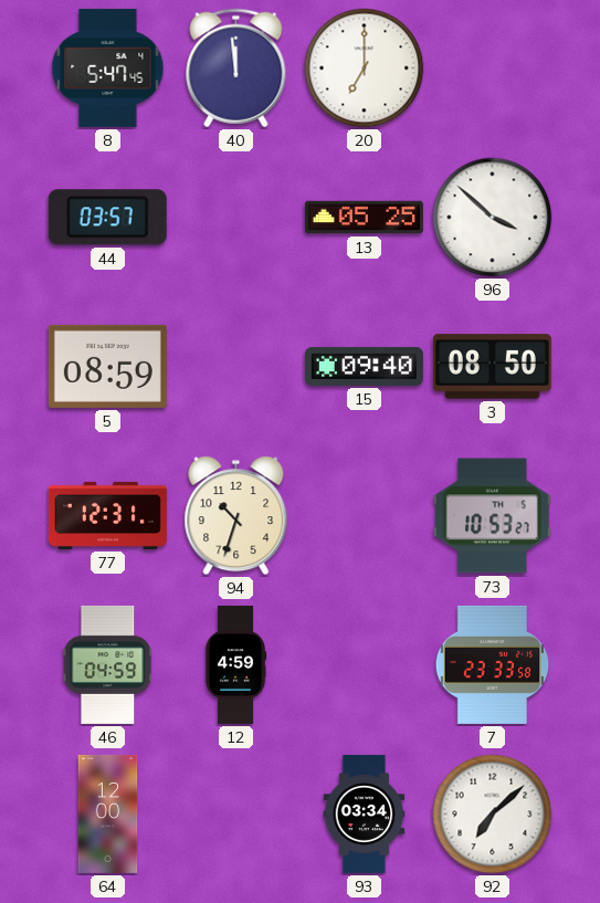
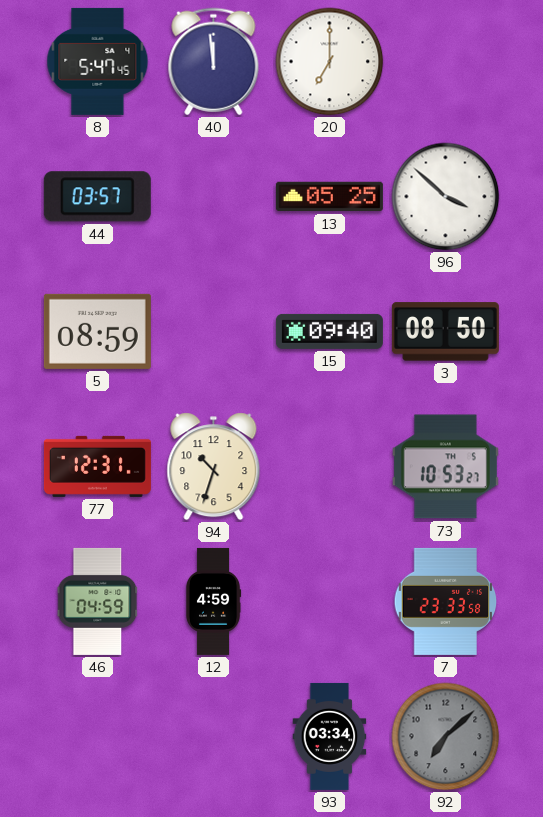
64: 12:00 -> none (108, 813)
92 dial: white -> grey (446, 737)
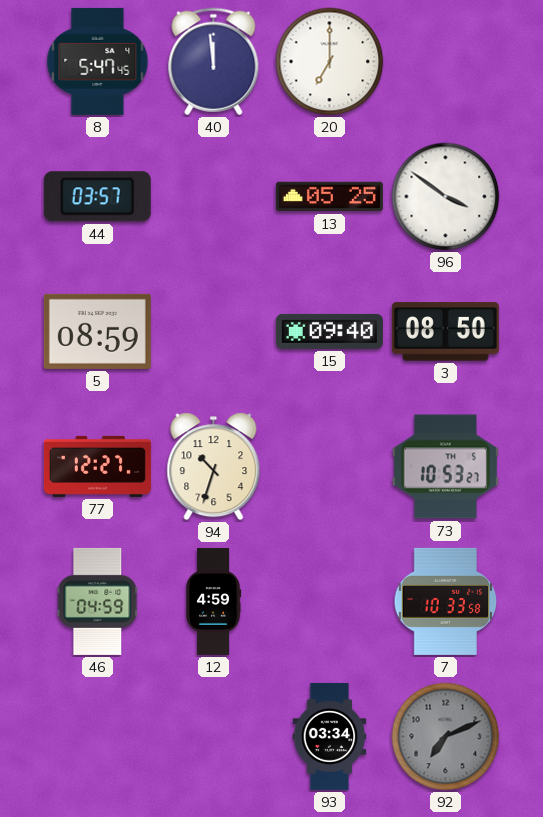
96: 3:52 -> 3:51 (446, 197)
77: 12:31 -> 12:27 (97, 466)
7: 23:33 -> 10:33 (446, 601)
92: 7:08 -> 7:11 (446, 737)
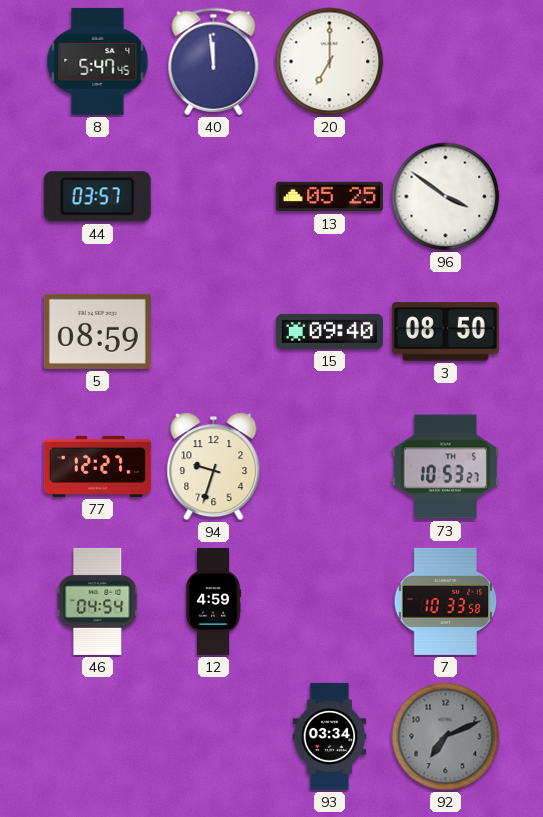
94: 10:33 -> 9:33 (214, 467)
46: 04:59 -> 04:54 (98, 601)
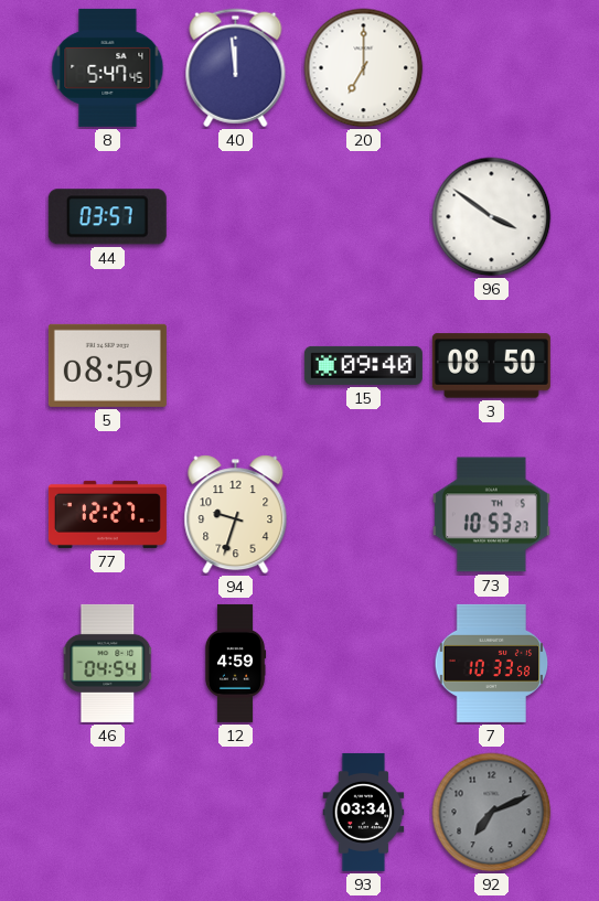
13: 05:25 -> none (329, 197)
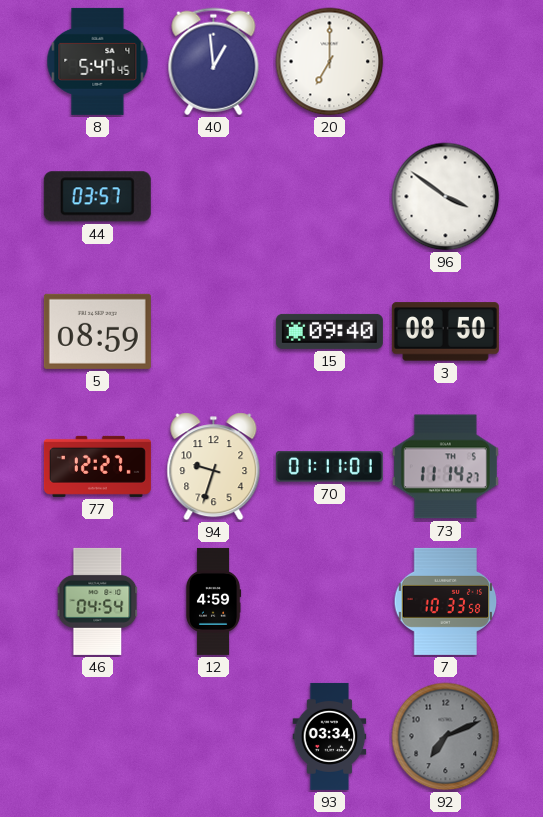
40: 11:59 -> 12:59 (214, 62)
70: none -> 01:11 (329, 467)
73: 10:53 -> 11:14 (445, 467)
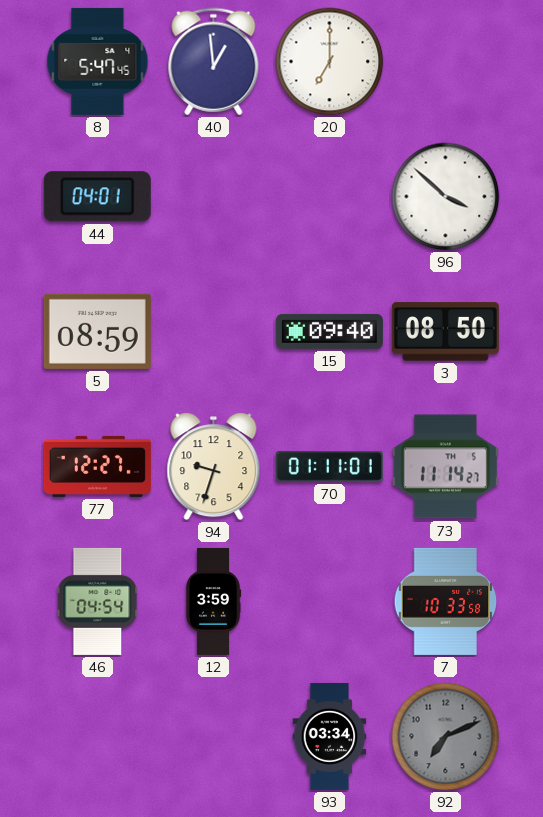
44: 03:57 -> 04:01 (97, 197)
96: 3:51 -> 3:52 (446, 197)
12: 4:59 -> 3:59 (213, 601)
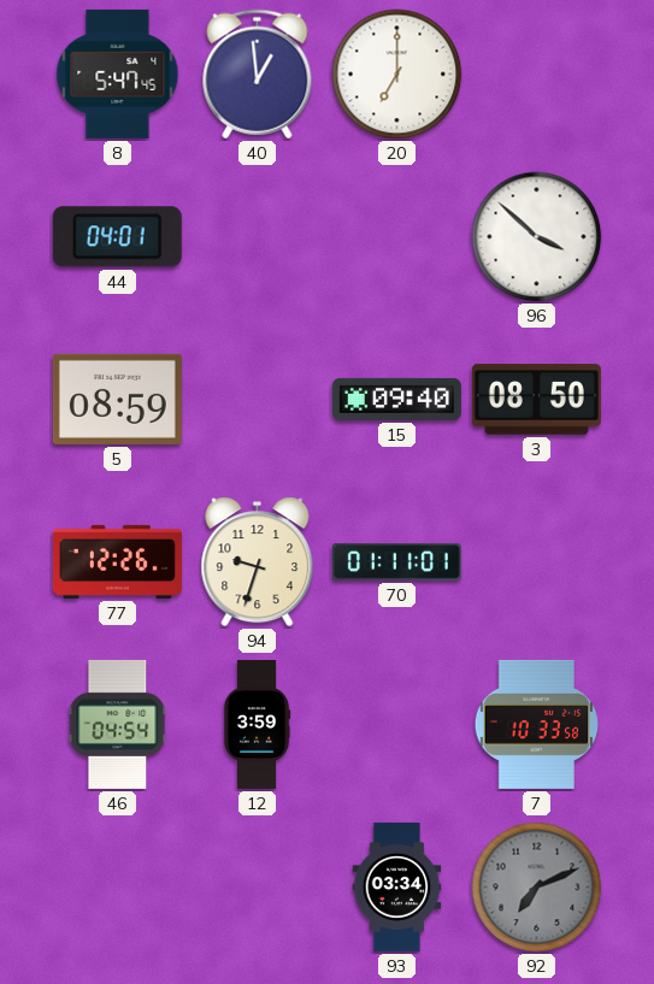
77: 12:27 -> 12:26 (117, 561)
73: 11:14 -> none (445, 467)
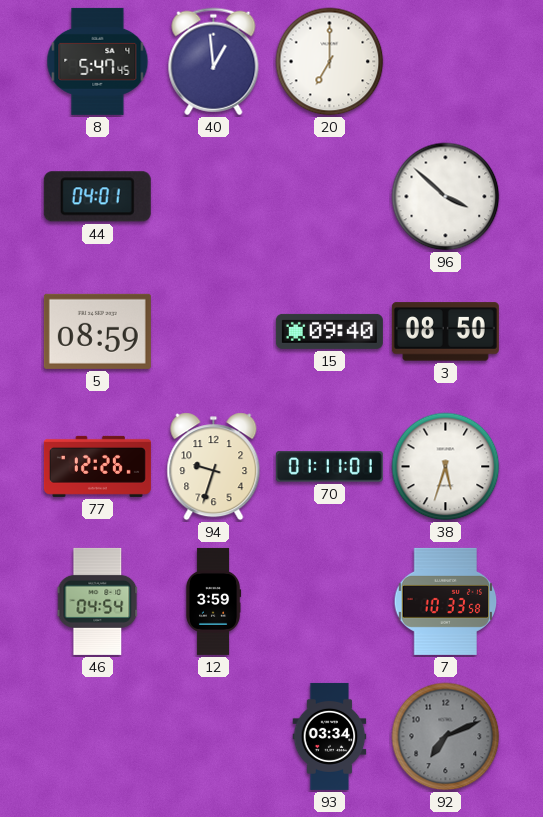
38: none -> 5:33 (446, 467)
